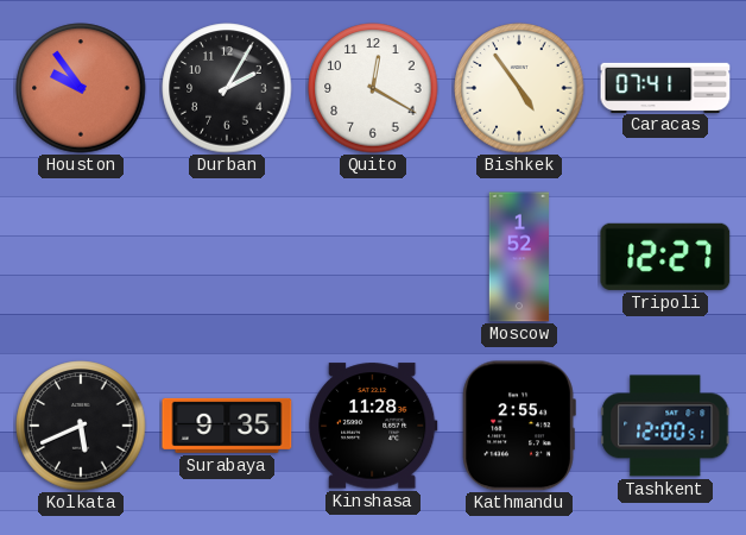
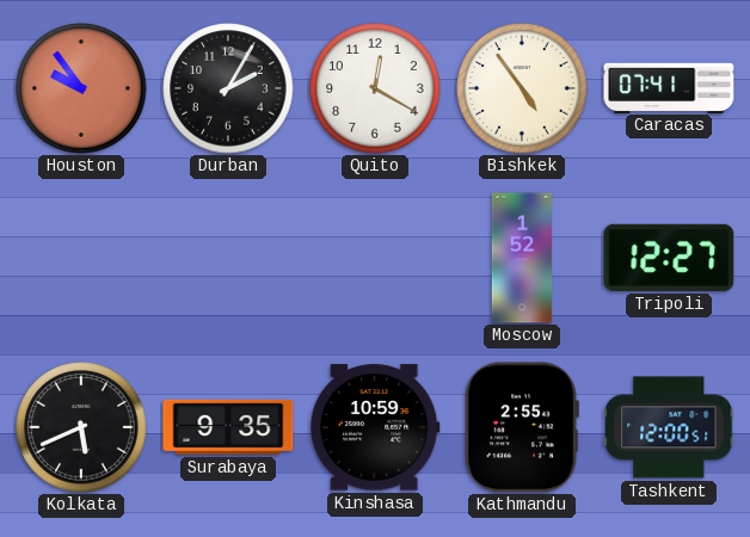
Kinshasa: 11:28 -> 10:59 (376, 427)
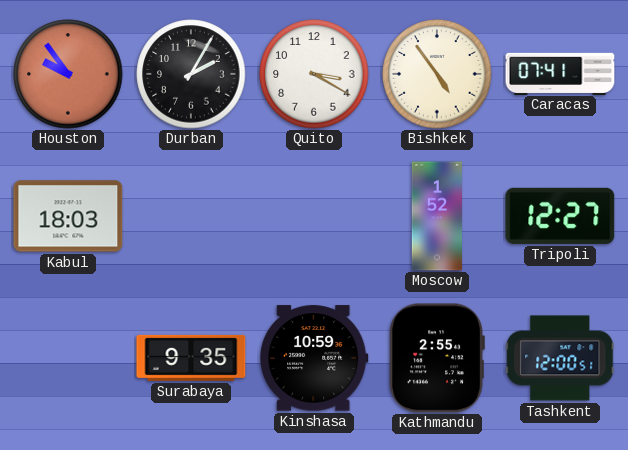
Quito: 12:20 -> 3:20 (314, 74)
Kabul: none -> 18:03 (68, 216)
Kolkata: 5:41 -> none (81, 427)
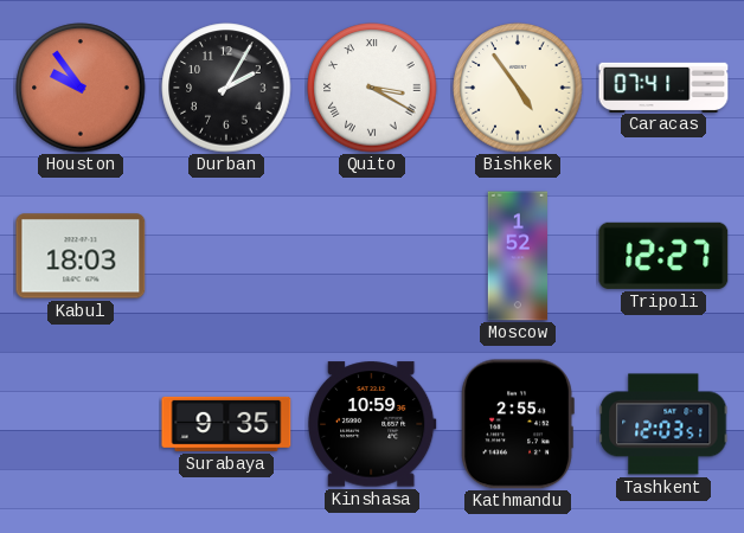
Quito numerals: Arabic -> Roman (372, 88)
Tashkent: 12:00 -> 12:03 (663, 424)
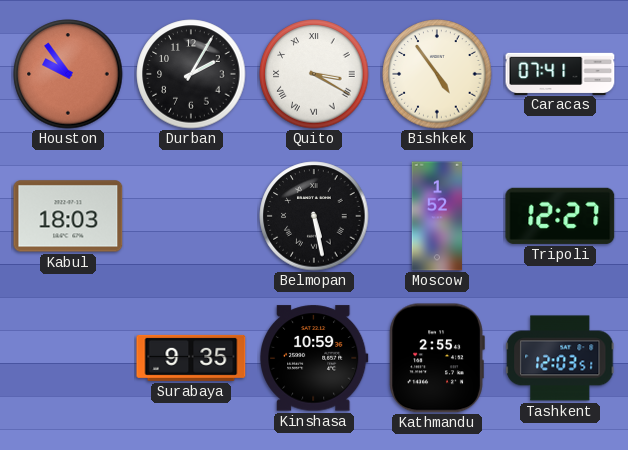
Belmopan: none -> 5:28 (314, 216)
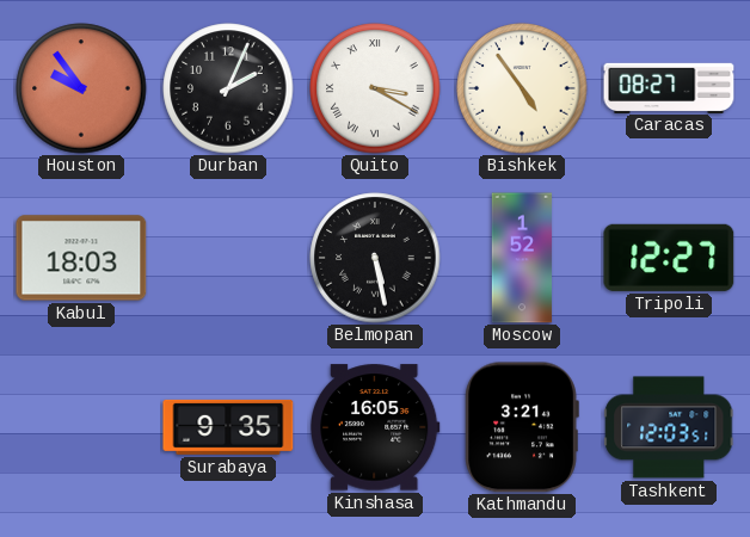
Durban: 2:05 -> 2:04 (228, 88)
Caracas: 07:41 -> 08:27 (669, 87)
Kinshasa: 10:59 -> 16:05 (376, 427)
Kathmandu: 2:55 -> 3:21 (522, 427)
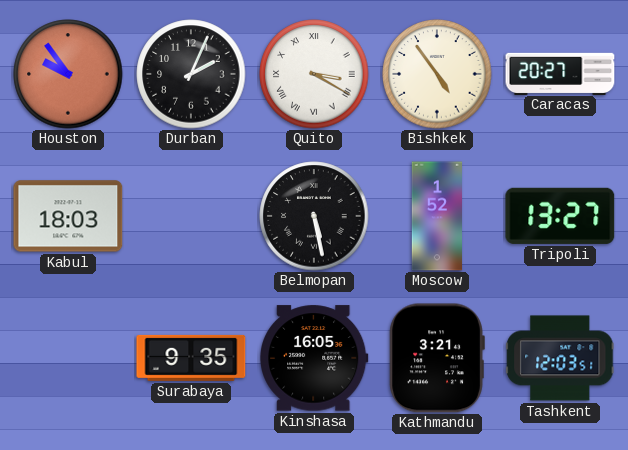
Caracas: 08:27 -> 20:27 (560, 73)
Tripoli: 12:27 -> 13:27 (560, 216)
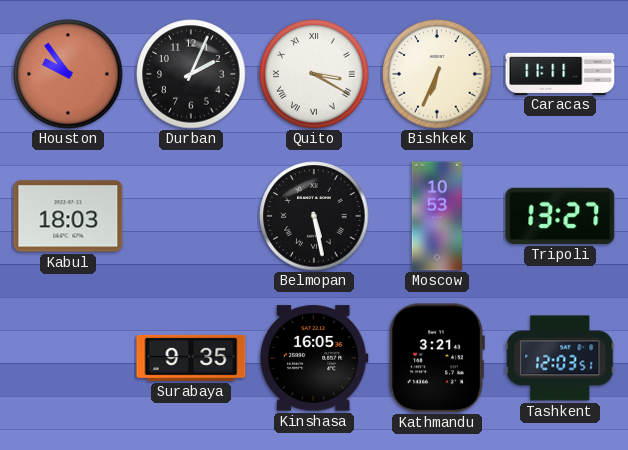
Bishkek: 4:54 -> 6:34 (437, 74)
Caracas: 20:27 -> 11:11 (560, 73)
Moscow: 1:52 -> 10:53 (437, 216)
